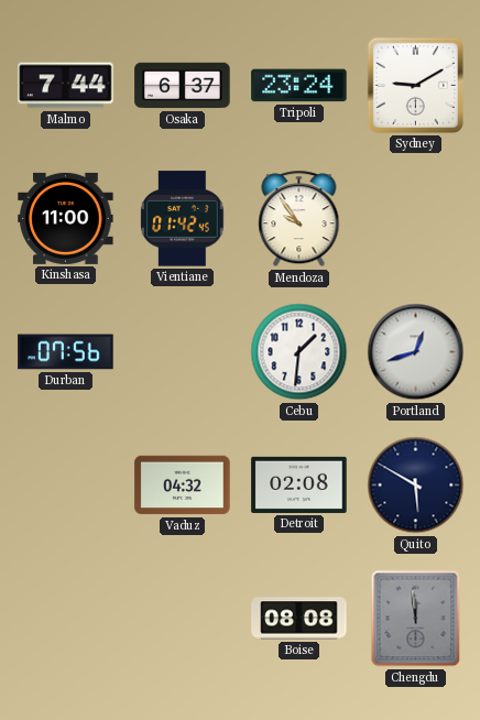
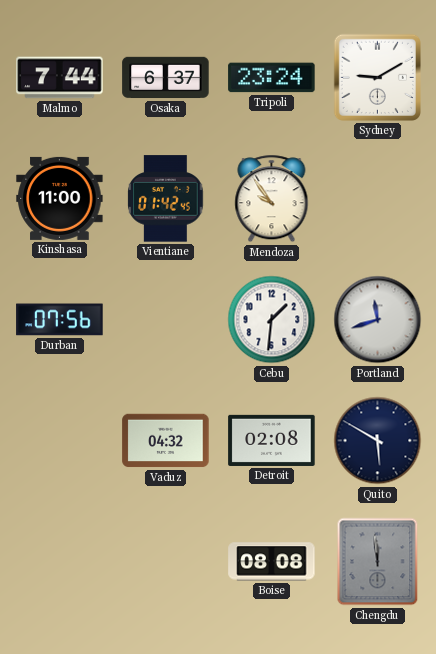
Portland: 12:42 -> 11:42 (378, 320)
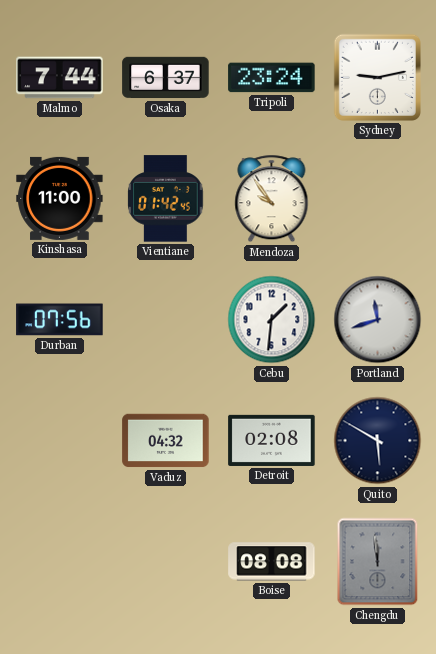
Sydney: 9:10 -> 9:13 (377, 77)
